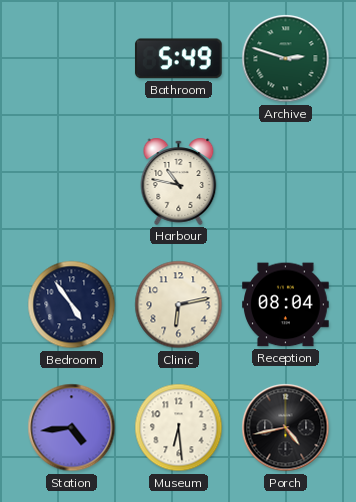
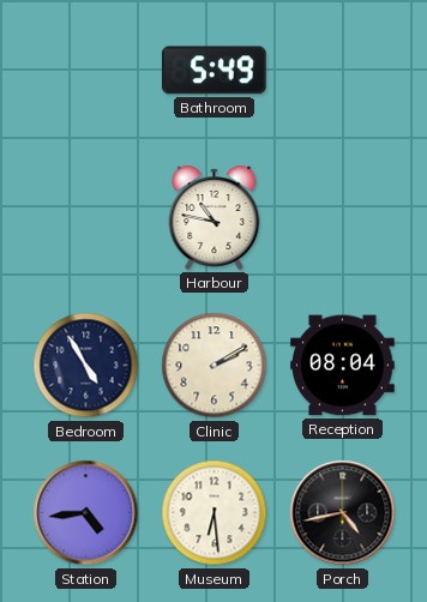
Archive: 2:48 -> none (286, 59)
Bedroom: 4:54 -> 4:55 (86, 366)
Clinic: 6:13 -> 2:10 (215, 366)
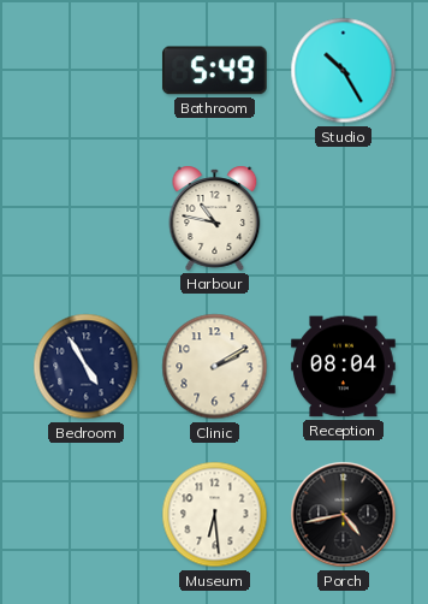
Studio: none -> 10:25 (344, 71)
Station: 4:44 -> none (86, 513)
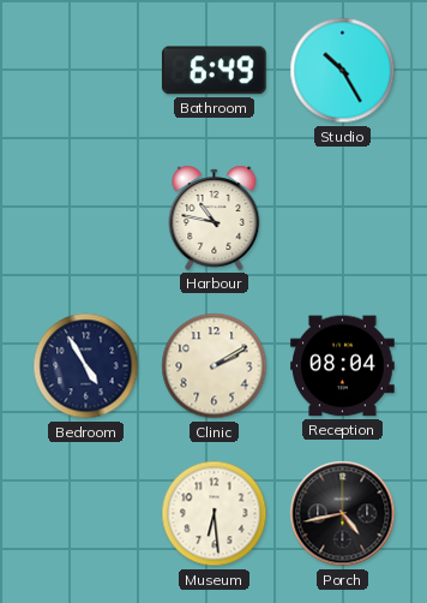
Bathroom: 5:49 -> 6:49 (213, 71)
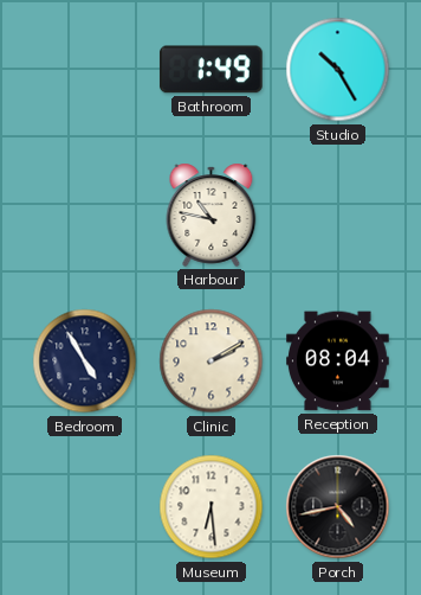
Bathroom: 6:49 -> 1:49 (210, 70)
